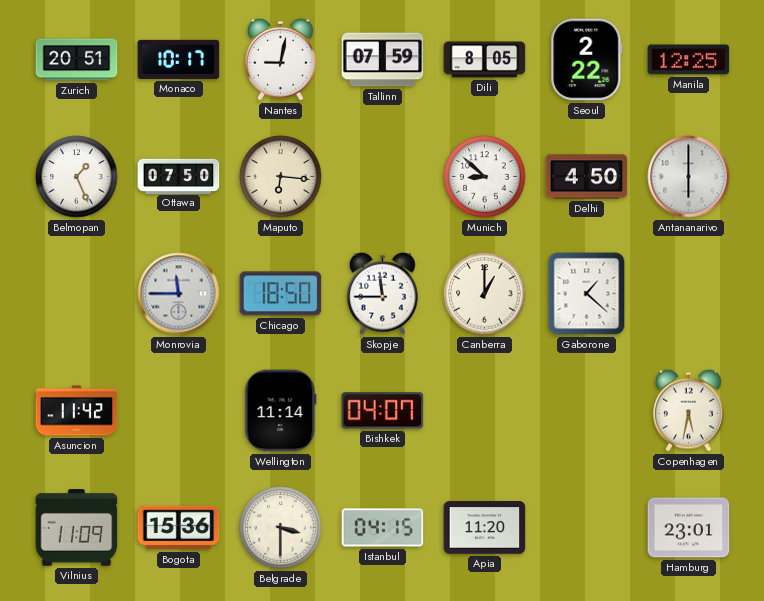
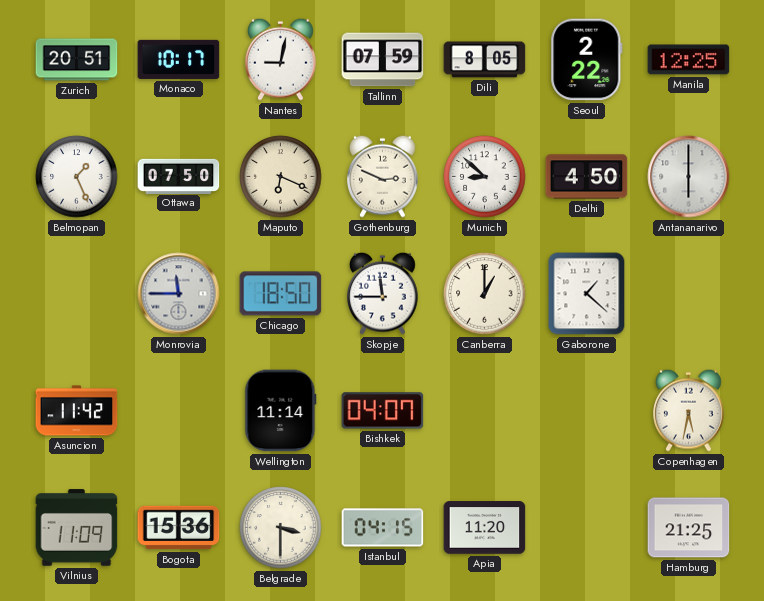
Maputo: 6:16 -> 6:19 (281, 177)
Gothenburg: none -> 2:49 (383, 176)
Hamburg: 23:01 -> 21:25 (689, 528)
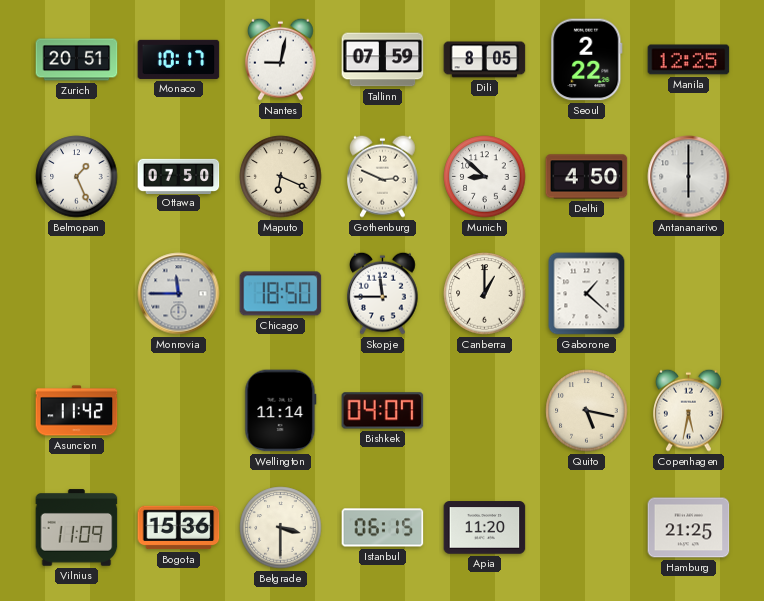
Quito: none -> 5:17 (587, 411)
Istanbul: 04:15 -> 06:15 (383, 528)
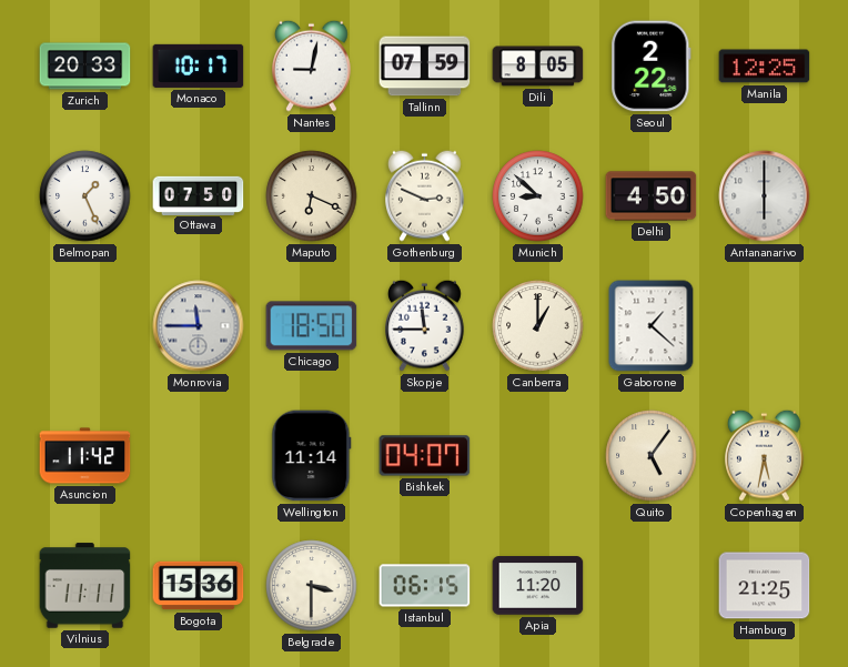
Zurich: 20:51 -> 20:33 (85, 67)
Quito: 5:17 -> 5:06 (652, 456)
Vilnius: 11:09 -> 11:11 (85, 586)
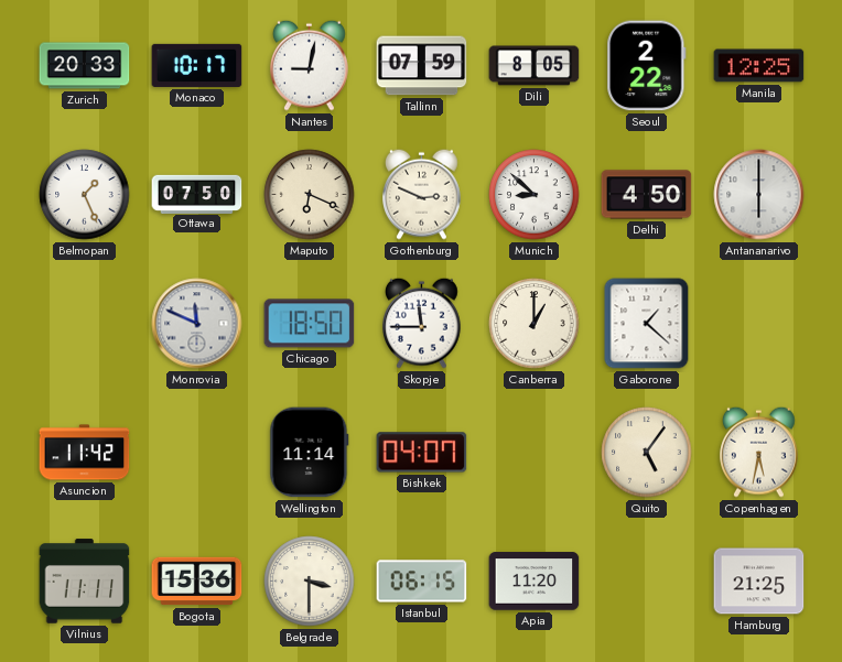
Monrovia: 11:45 -> 11:49 (197, 324)
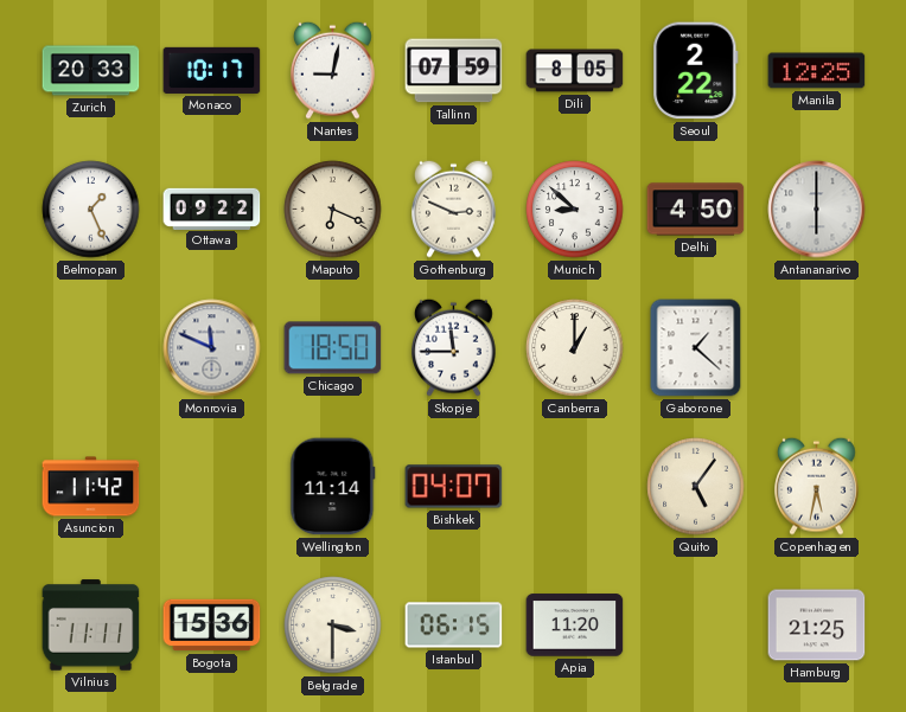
Ottawa: 07:50 -> 09:22 (212, 209)
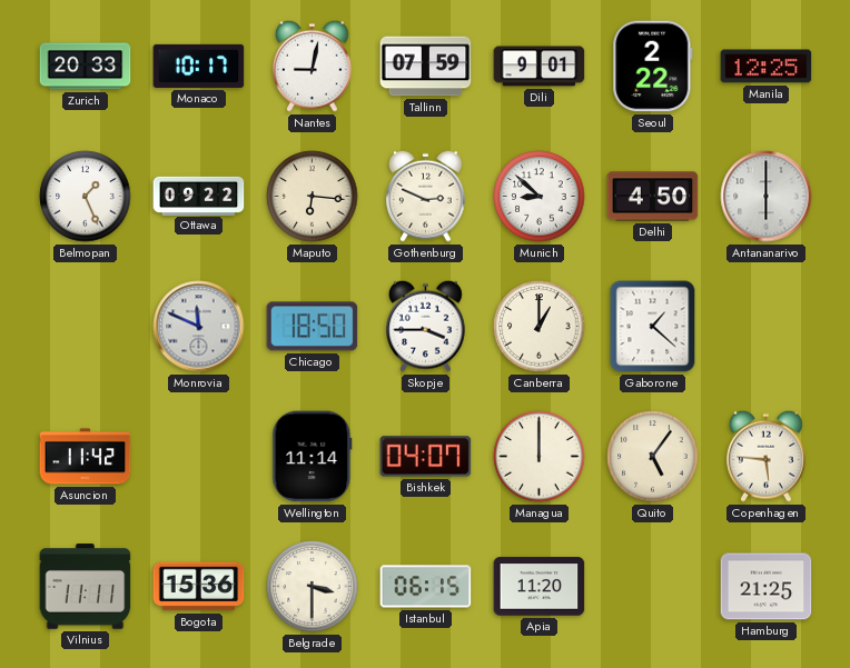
Dili: 8:05 -> 9:01 (540, 67)
Maputo: 6:19 -> 6:16 (313, 197)
Skopje: 11:45 -> 3:45 (426, 326)
Managua: none -> 12:00 (540, 457)
Copenhagen: 5:32 -> 5:46 (767, 456)
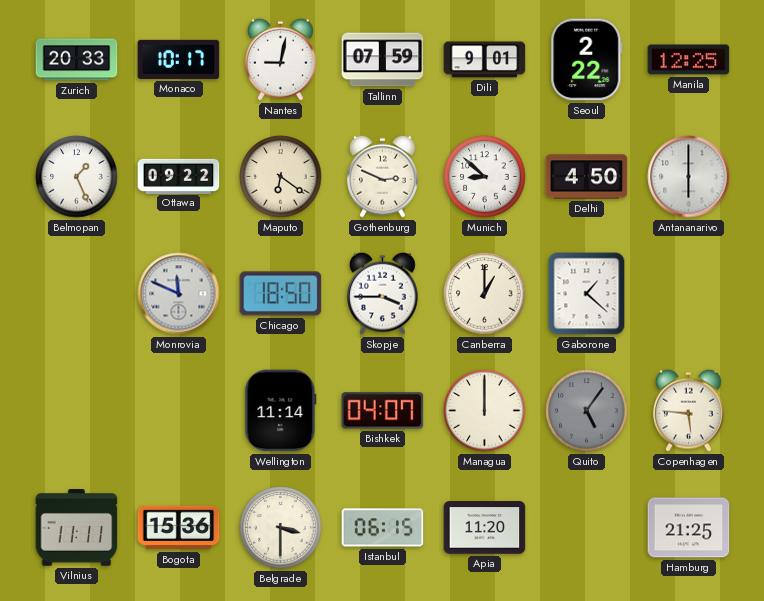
Maputo: 6:16 -> 6:21 (281, 177)
Asuncion: 11:42 -> none (86, 457)
Quito dial: cream -> grey (587, 411)
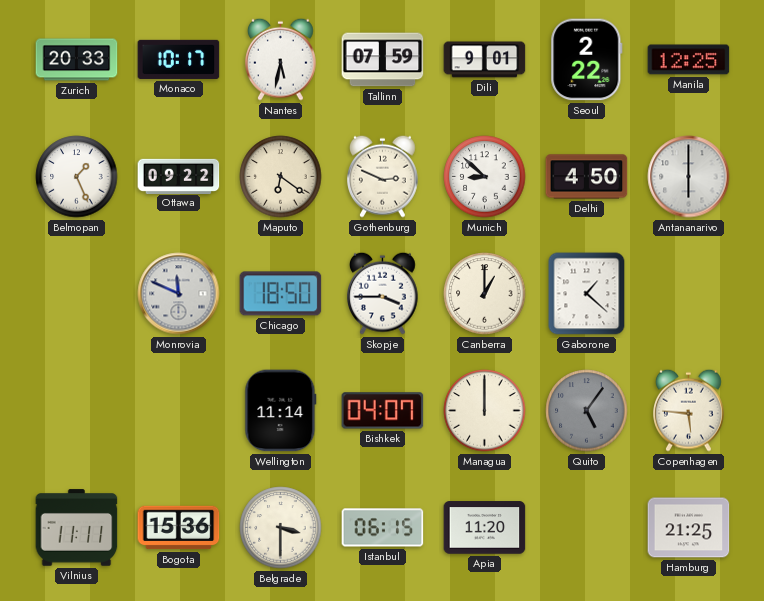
Nantes: 9:02 -> 5:32 (281, 59)
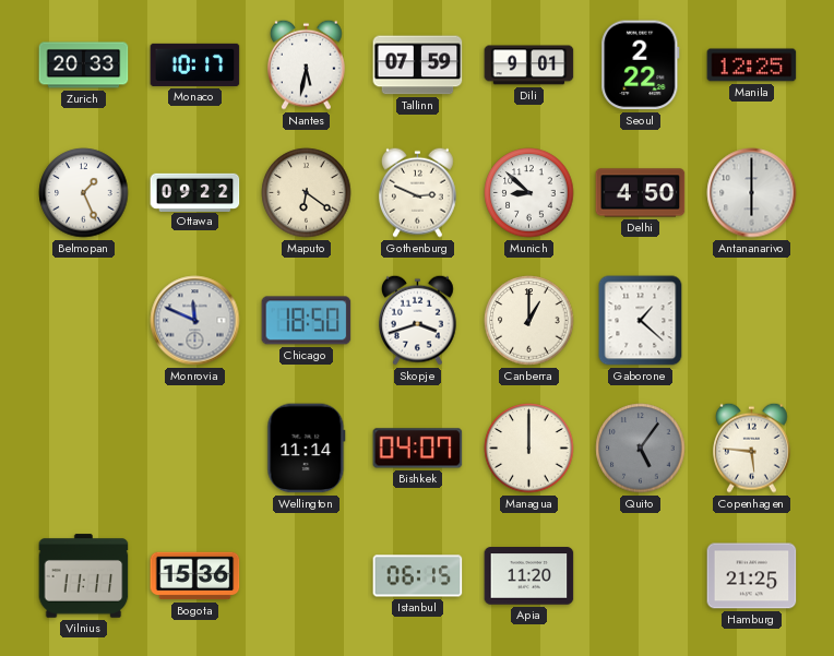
Skopje: 3:45 -> 3:42 (418, 320)
Belgrade: 3:30 -> none (281, 528)
